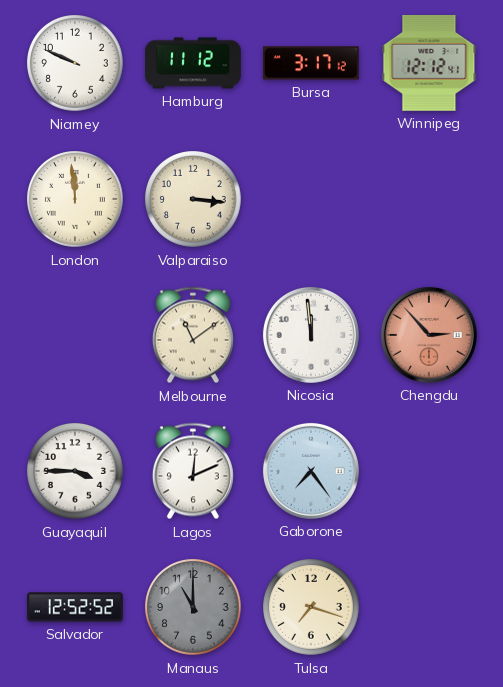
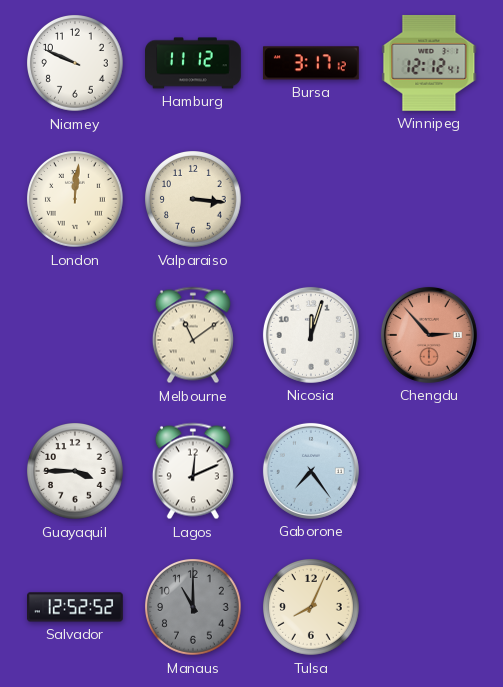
London: 11:59 -> 12:01 (76, 200)
Nicosia: 11:59 -> 12:03 (311, 335)
Tulsa: 7:18 -> 8:04 (312, 608)
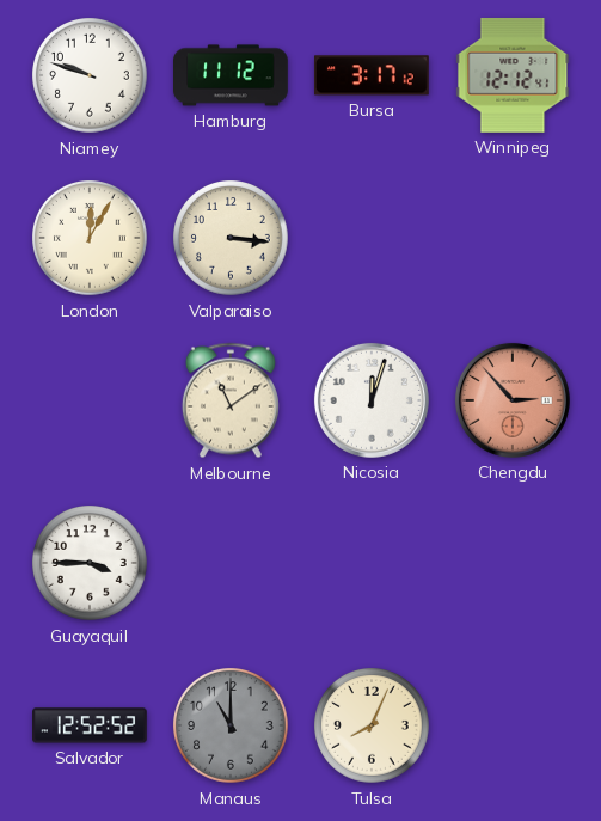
Niamey: 9:49 -> 9:48 (91, 76)
London: 12:01 -> 12:05 (91, 239)
Lagos: 12:11 -> none (193, 471)
Gaborone: 7:24 -> none (311, 471)
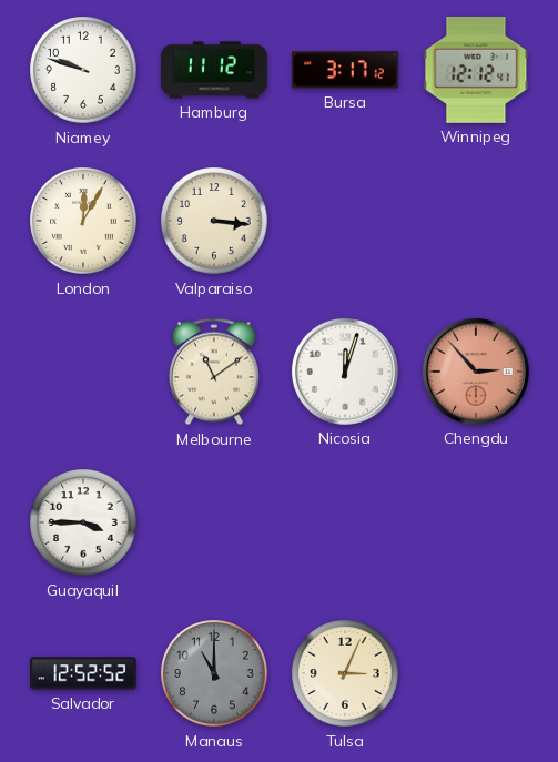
Tulsa: 8:04 -> 3:04 (346, 674)
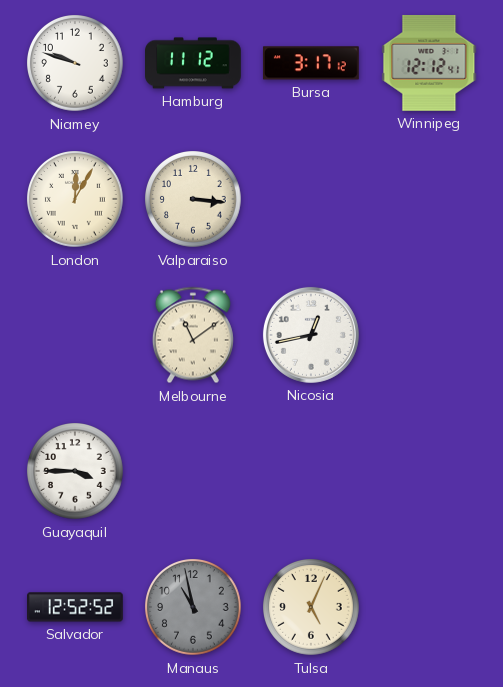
Nicosia: 12:03 -> 12:43 (311, 335)
Chengdu: 2:53 -> none (476, 372)
Manaus: 11:00 -> 10:58 (194, 608)
Tulsa: 3:04 -> 5:04 (312, 608)
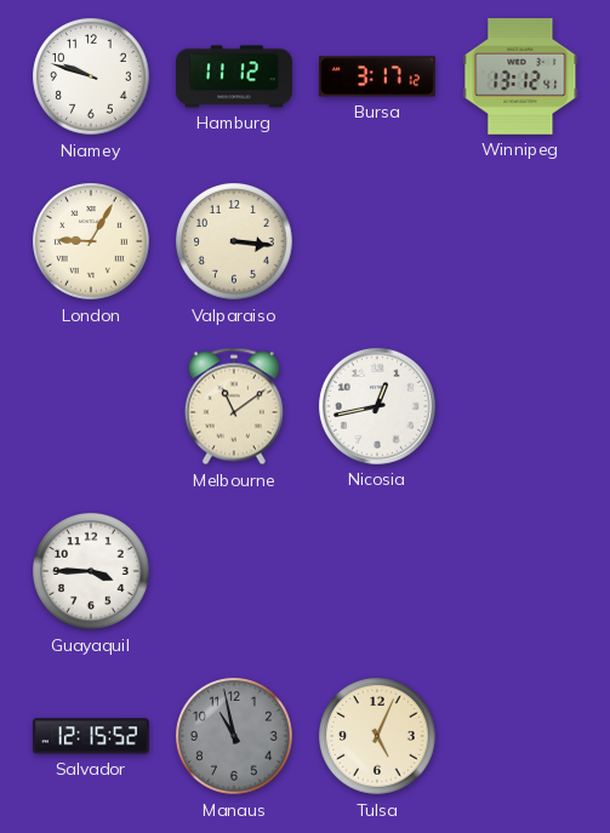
Winnipeg: 12:12 -> 13:12 (520, 76)
London: 12:05 -> 9:05 (92, 243)
Salvador: 12:52 -> 12:15 (92, 736)
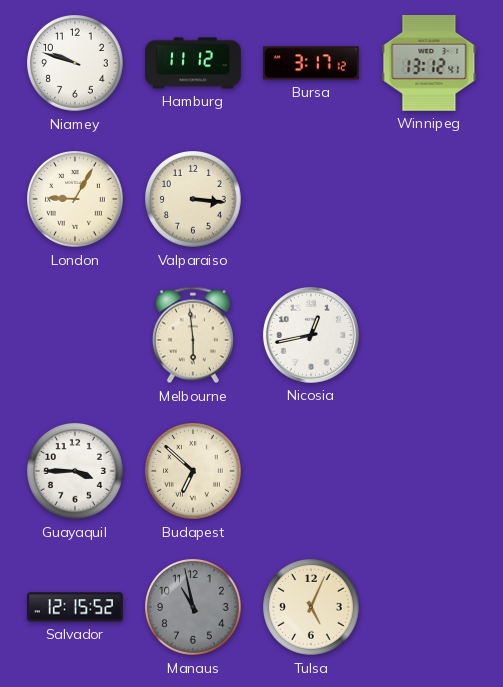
Melbourne: 11:09 -> 5:59 (193, 335)
Budapest: none -> 6:52 (194, 472)
